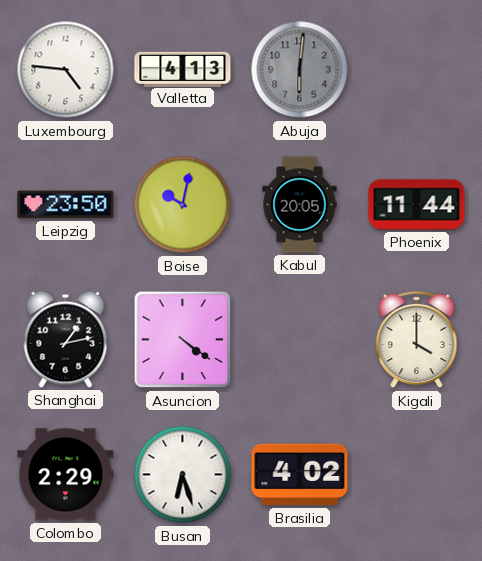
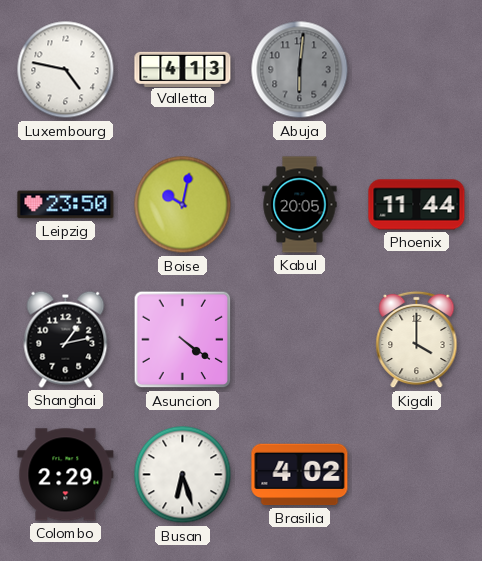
Luxembourg: 4:46 -> 4:47 (66, 70)
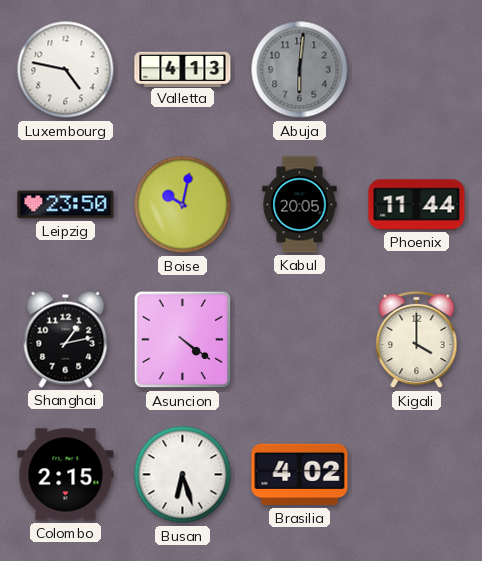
Colombo: 2:29 -> 2:15 (66, 475)
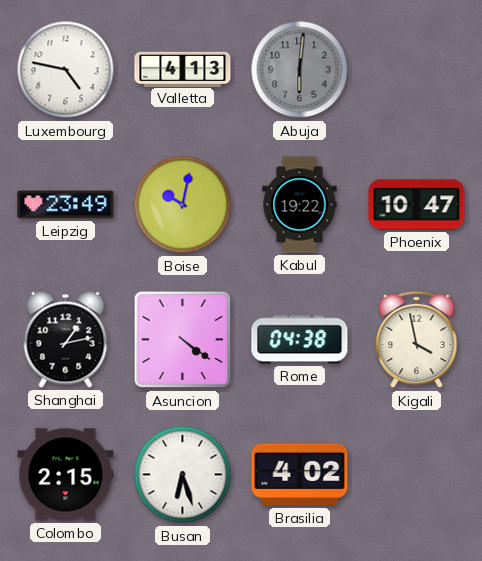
Leipzig: 23:50 -> 23:49 (66, 205)
Kabul: 20:05 -> 19:22 (300, 205)
Phoenix: 11:44 -> 10:47 (417, 205)
Rome: none -> 04:38 (300, 340)
Kigali: 4:00 -> 3:58 (417, 340)
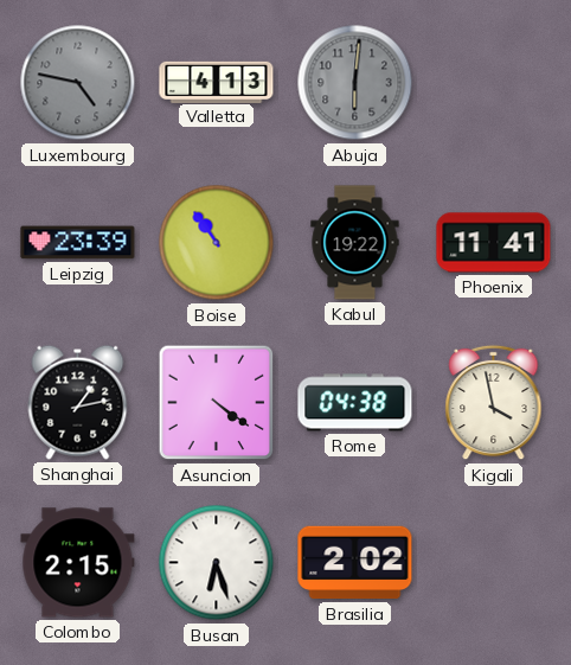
Luxembourg dial: white -> grey (78, 83)
Leipzig: 23:49 -> 23:39 (78, 243)
Boise: 10:02 -> 10:54 (217, 243)
Phoenix: 10:47 -> 11:41 (494, 243)
Brasilia: 4:02 -> 2:02 (355, 563)
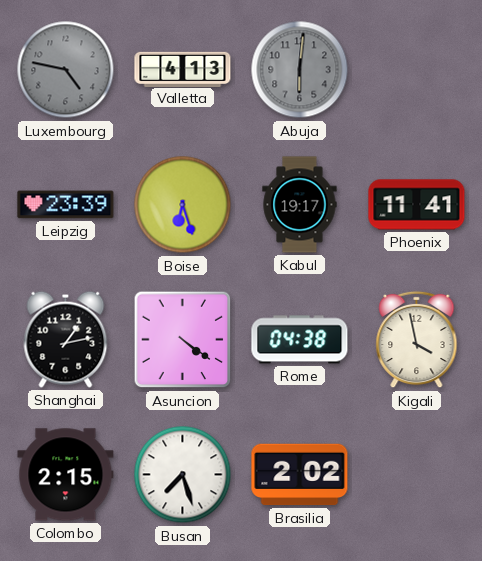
Boise: 10:54 -> 6:27 (183, 205)
Kabul: 19:22 -> 19:17 (300, 205)
Busan: 6:27 -> 7:27 (183, 475)
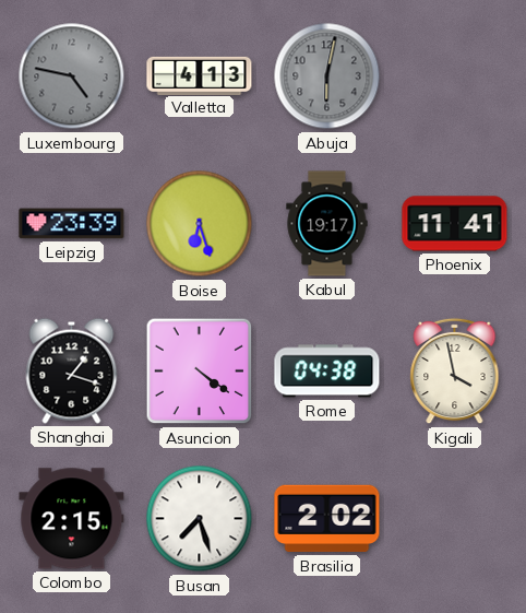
Abuja: 6:01 -> 6:02 (327, 76)
Shanghai: 1:13 -> 1:18 (72, 370)
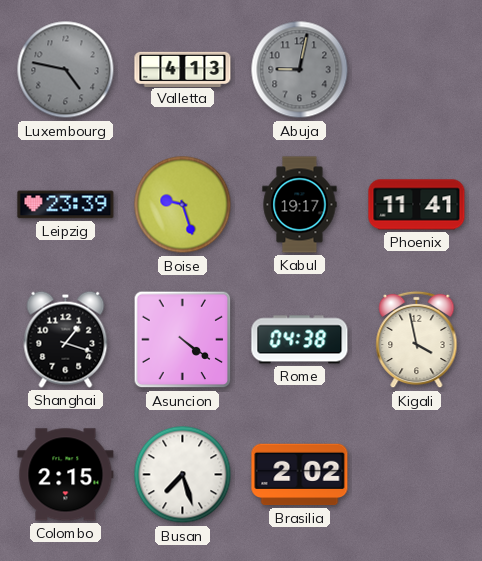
Abuja: 6:02 -> 9:02 (300, 70)
Boise: 6:27 -> 9:27 (183, 205)
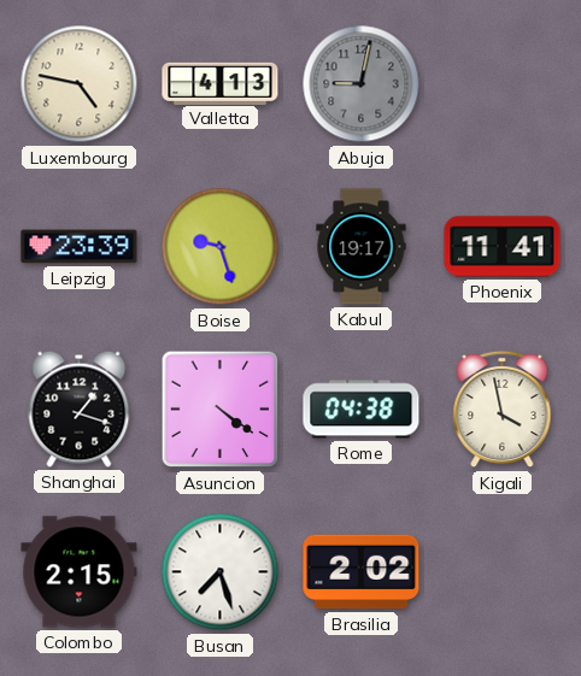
Luxembourg dial: grey -> cream (80, 84)
